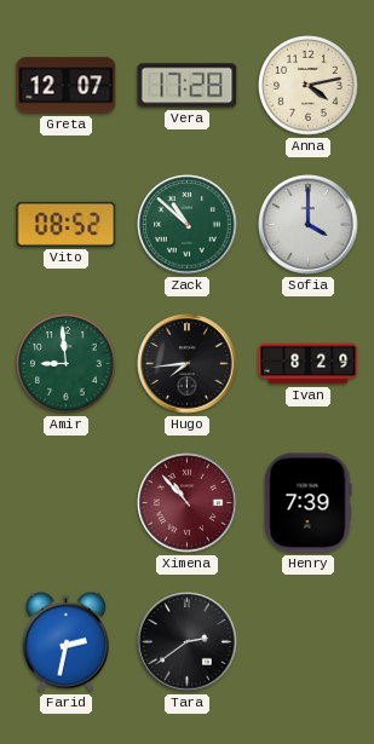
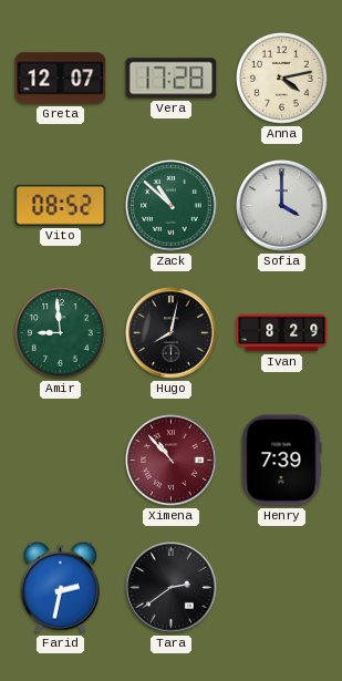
Hugo: 7:44 -> 8:02 (172, 333)
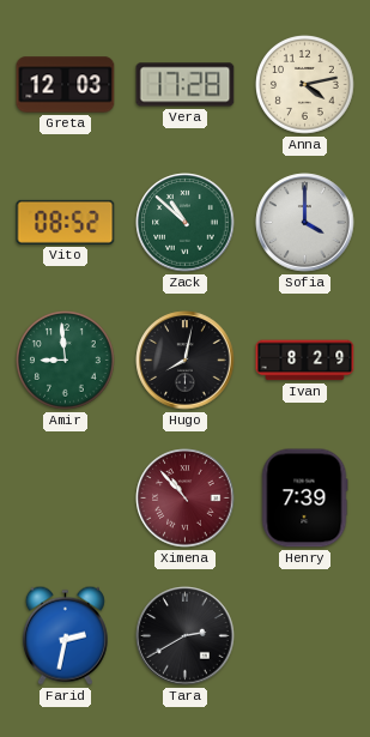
Greta: 12:07 -> 12:03 (66, 85)
Tara: 2:39 -> 2:40 (186, 636)
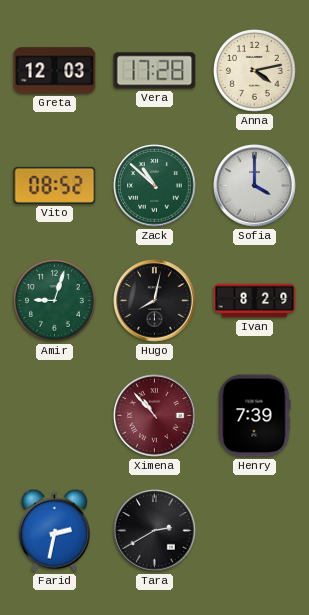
Amir: 8:59 -> 9:03 (55, 301)
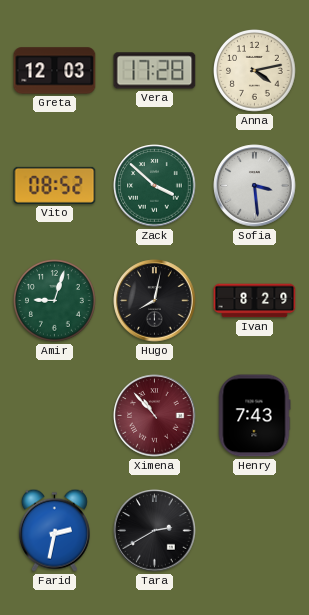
Zack: 10:52 -> 3:52 (155, 186)
Sofia: 4:00 -> 3:29 (255, 186)
Henry: 7:39 -> 7:43 (254, 416)
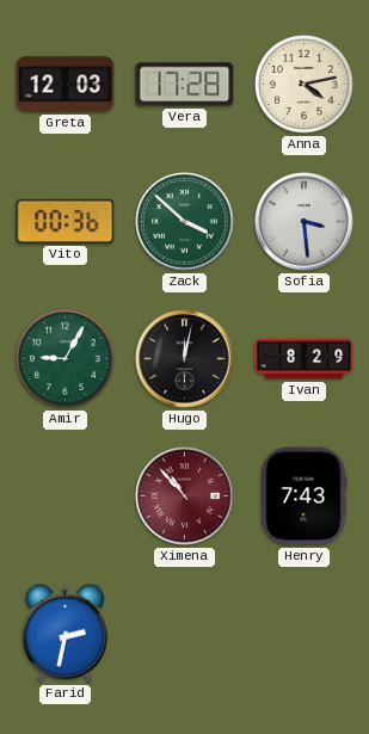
Vito: 08:52 -> 00:36 (66, 221)
Amir: 9:03 -> 9:05 (66, 359)
Hugo: 8:02 -> 12:02 (185, 359)
Tara: 2:40 -> none (155, 531)
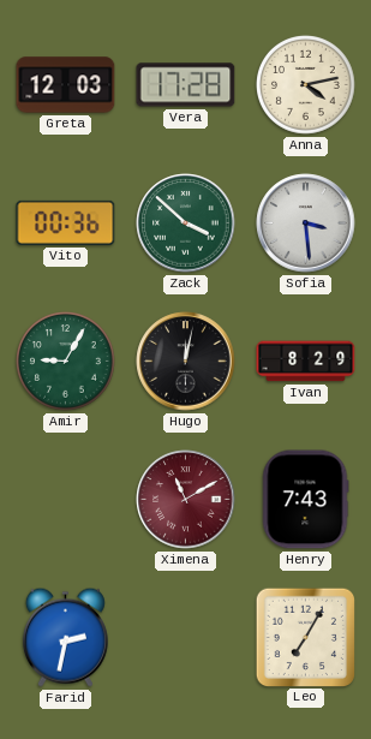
Ximena: 10:53 -> 11:10 (186, 500)
Leo: none -> 7:05 (305, 637)
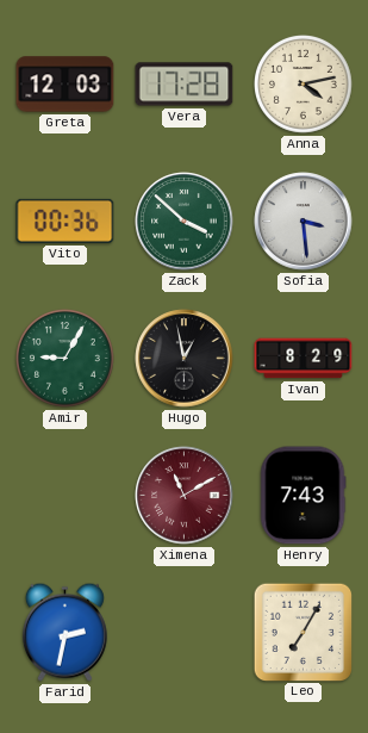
Hugo: 12:02 -> 12:58 (185, 359)
